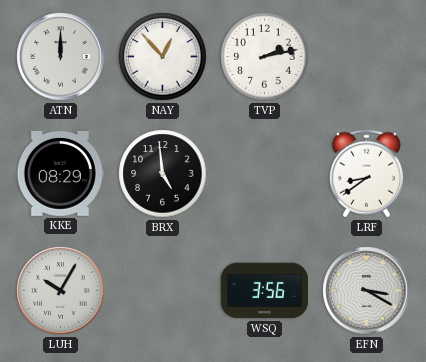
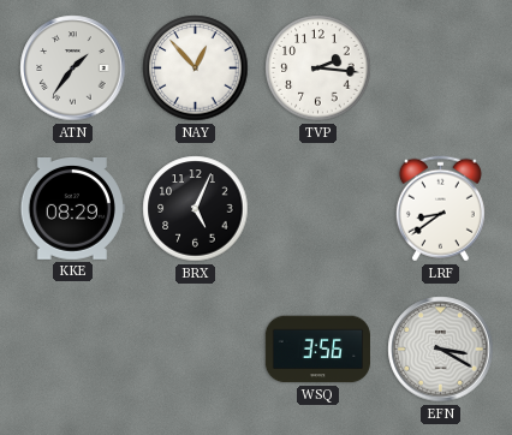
ATN: 12:00 -> 1:36 (73, 68)
TVP: 2:13 -> 2:16 (318, 68)
BRX: 4:59 -> 5:04 (196, 209)
LUH: 10:05 -> none (61, 291)
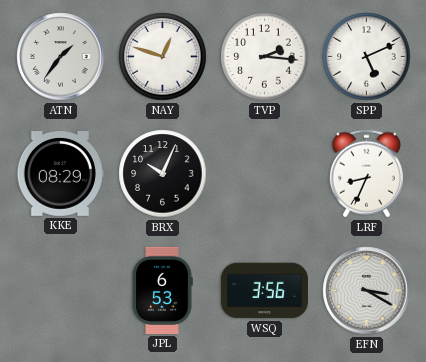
NAY: 12:53 -> 12:48 (163, 57)
SPP: none -> 5:11 (367, 57)
BRX: 5:04 -> 10:04 (163, 174)
LRF: 8:39 -> 8:34 (366, 174)
JPL: none -> 6:53 (162, 290)
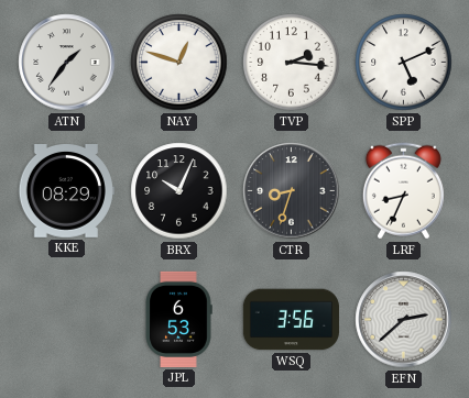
CTR: none -> 8:33 (292, 191)
EFN: 3:20 -> 2:38 (404, 320)
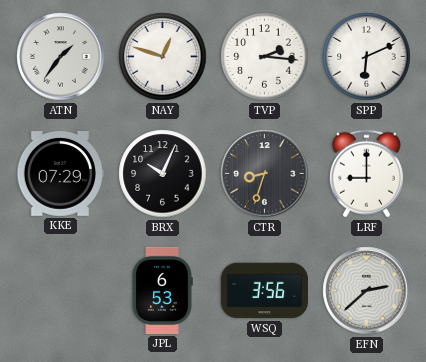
SPP: 5:11 -> 6:11 (367, 57)
KKE: 08:29 -> 07:29 (60, 174)
LRF: 8:34 -> 9:00 (366, 174)
